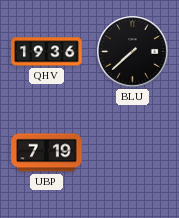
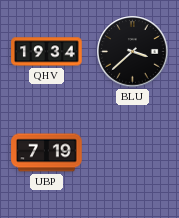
QHV: 19:36 -> 19:34 (47, 52)
BLU: 7:38 -> 3:38 (133, 52)
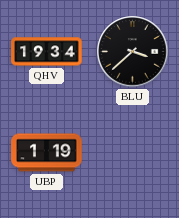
UBP: 7:19 -> 1:19 (47, 153)
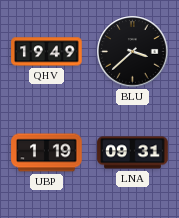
QHV: 19:34 -> 19:49 (47, 52)
LNA: none -> 09:31 (133, 153)
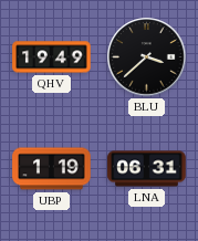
LNA: 09:31 -> 06:31 (147, 169)
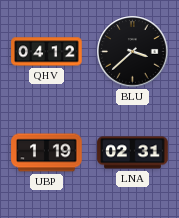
QHV: 19:49 -> 04:12 (47, 52)
LNA: 06:31 -> 02:31 (133, 153)
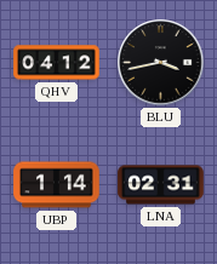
BLU: 3:38 -> 3:43 (161, 63)
UBP: 1:19 -> 1:14 (57, 185)
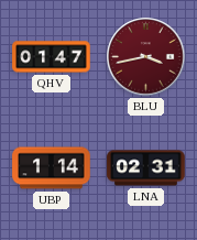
QHV: 04:12 -> 01:47 (52, 57)
BLU dial: black -> burgundy (146, 57)
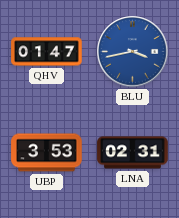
BLU dial: burgundy -> blue (133, 52)
UBP: 1:14 -> 3:53 (47, 153)
